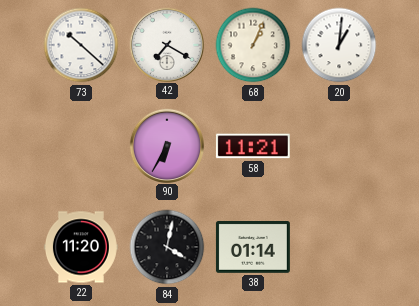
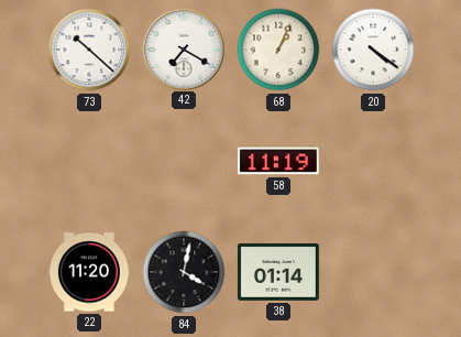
20: 1:01 -> 4:21 (373, 50)
90: 6:35 -> none (166, 145)
58: 11:21 -> 11:19 (278, 161)
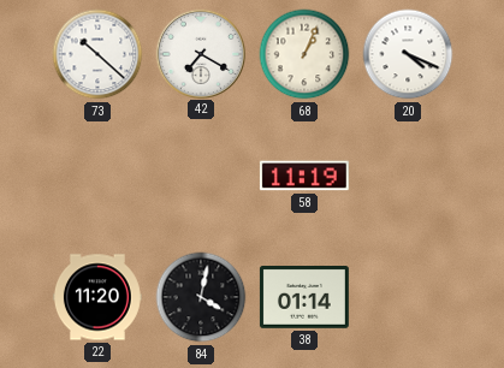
20: 4:21 -> 4:19 (408, 54)
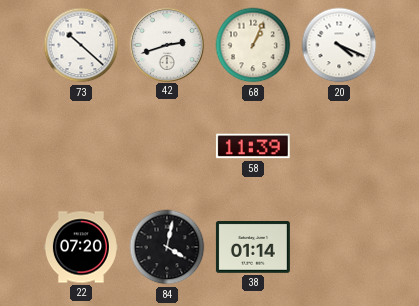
42: 7:20 -> 2:42 (166, 44)
58: 11:19 -> 11:39 (253, 146)
22: 11:20 -> 07:20 (81, 247)
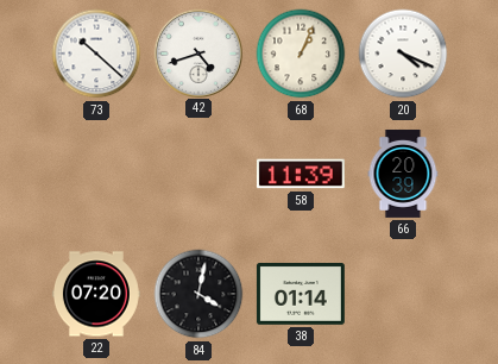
42: 2:42 -> 4:42 (197, 52)
66: none -> 20:39 (403, 174)
